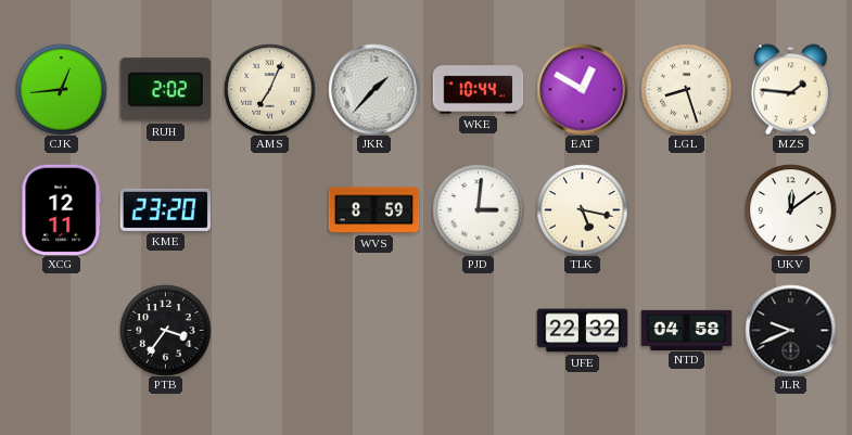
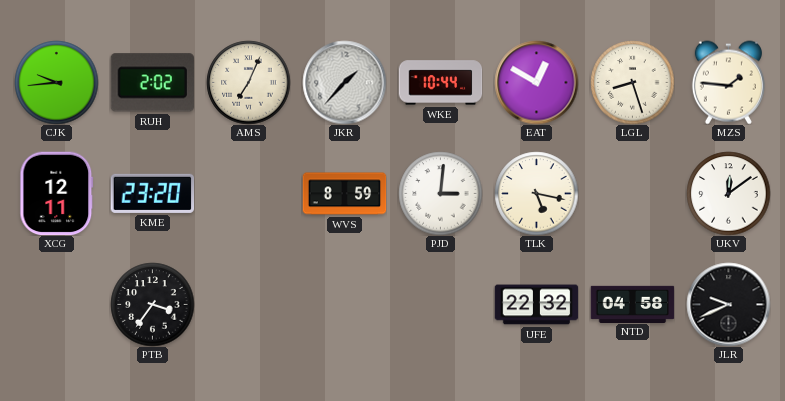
CJK: 12:44 -> 9:44 (56, 82)
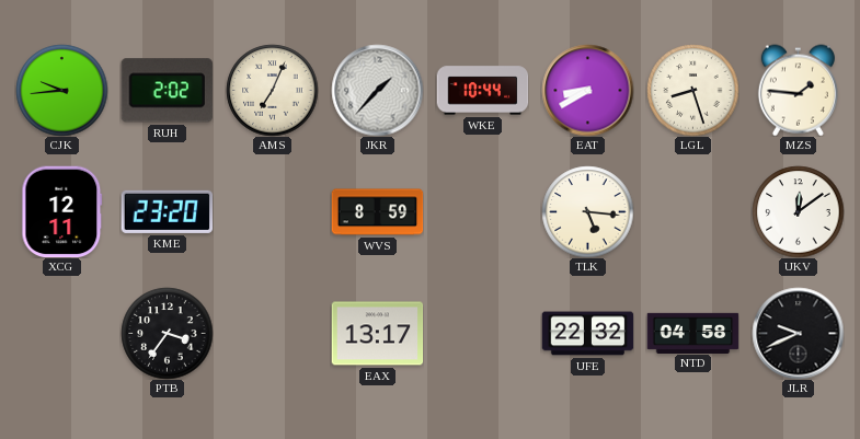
EAT: 12:50 -> 8:40 (587, 90)
PJD: 3:01 -> none (440, 193)
TLK: 5:17 -> 5:16 (587, 211)
EAX: none -> 13:17 (377, 334)
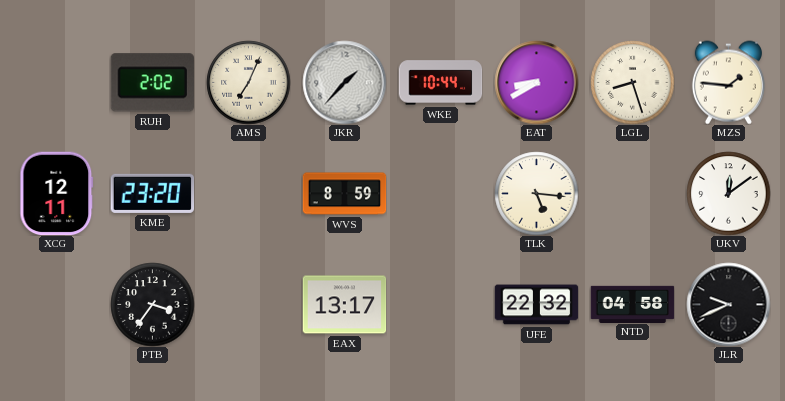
CJK: 9:44 -> none (61, 90)
